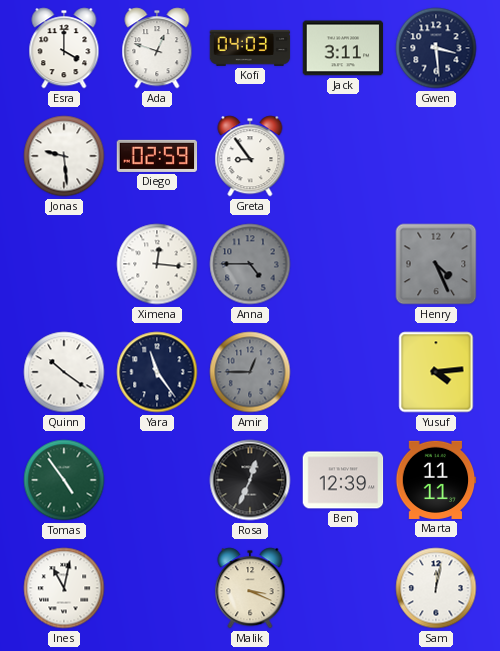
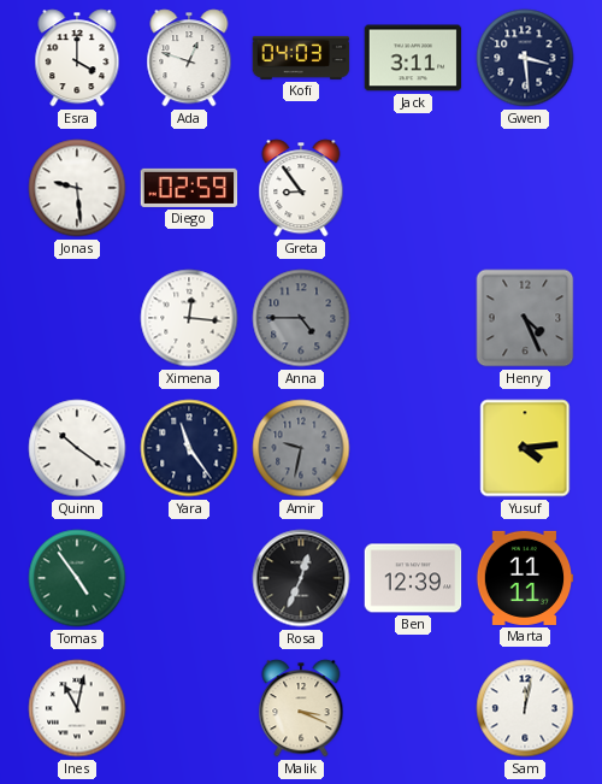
Amir: 12:45 -> 9:32 (301, 448)
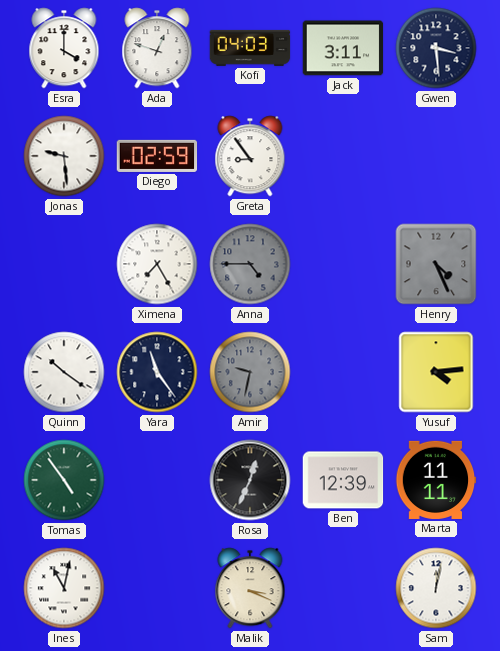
Ximena: 12:16 -> 7:25 (157, 264)
